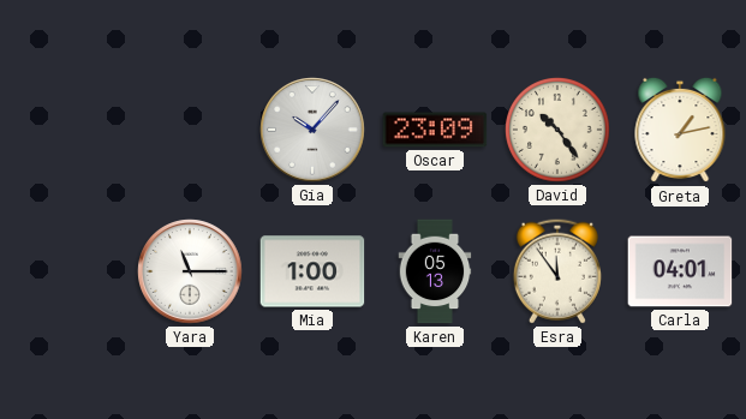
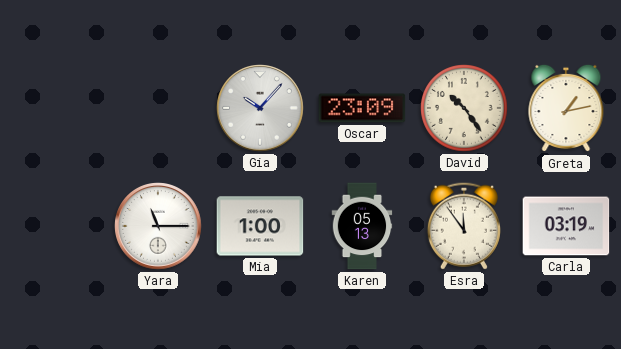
Carla: 04:01 -> 03:19 (566, 226)
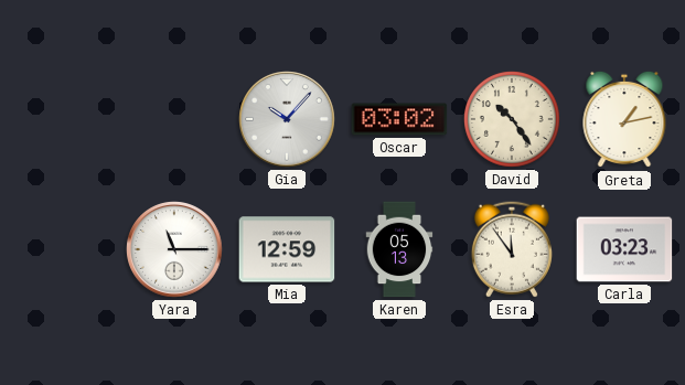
Oscar: 23:09 -> 03:02 (399, 119)
Mia: 1:00 -> 12:59 (287, 249)
Carla: 03:19 -> 03:23 (624, 249)
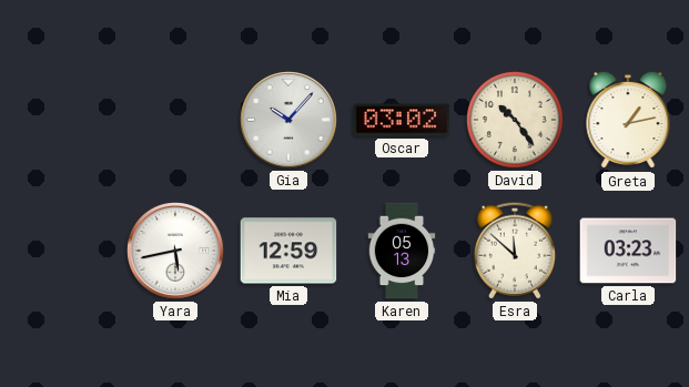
Yara: 11:15 -> 5:43 (175, 251)
Esra: 11:54 -> 11:52 (515, 251)
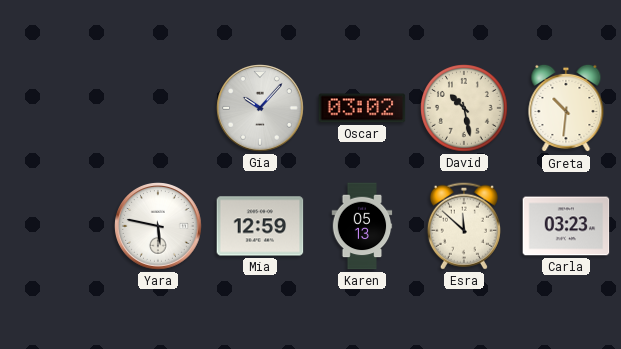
David: 10:24 -> 10:28 (465, 109)
Greta: 1:13 -> 10:31 (566, 108)
Yara: 5:43 -> 5:47 (158, 226)
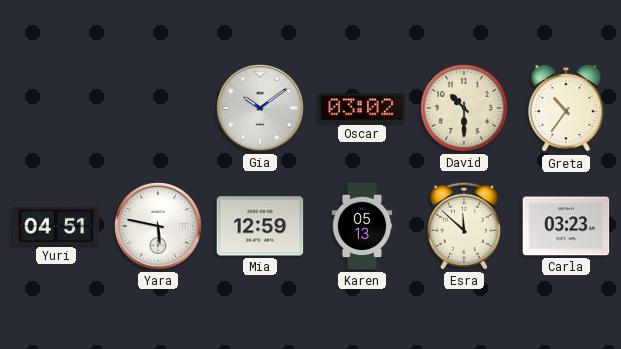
Gia: 10:07 -> 10:09 (260, 108)
David: 10:28 -> 10:30 (465, 109)
Greta: 10:31 -> 10:36 (566, 108)
Yuri: none -> 04:51 (56, 226)
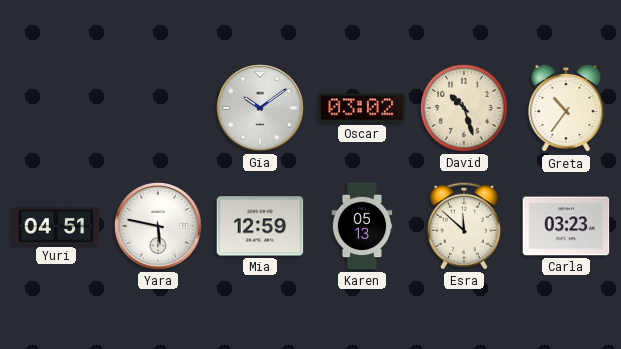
David: 10:30 -> 10:27 (465, 109)
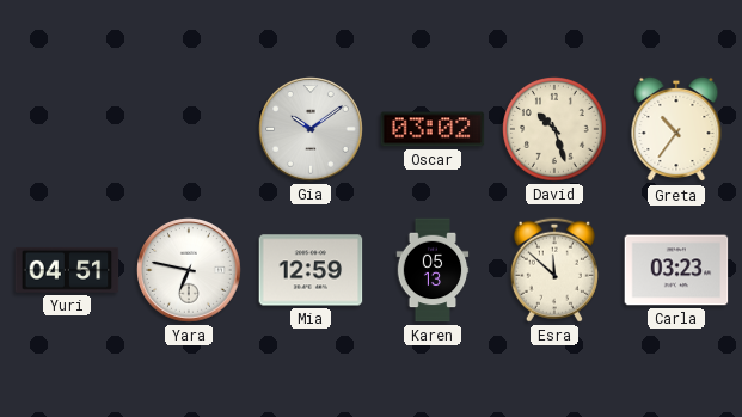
Yara: 5:47 -> 6:47 (189, 270)
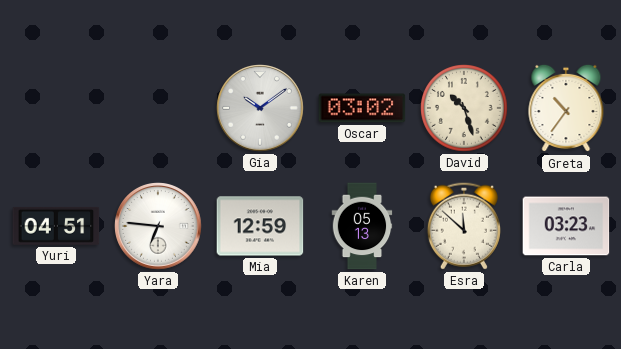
Yara: 6:47 -> 6:46 (158, 226)
